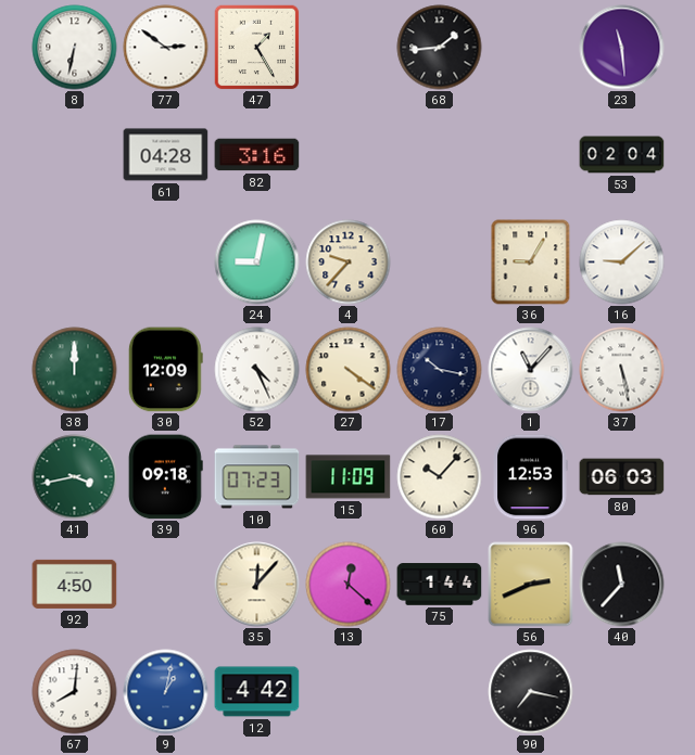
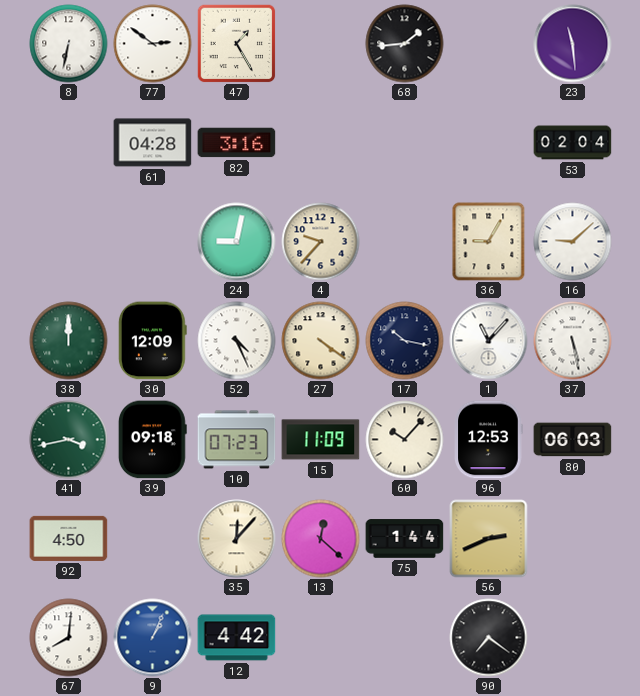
40: 11:37 -> none (622, 585)
9: 1:02 -> 1:04 (153, 638)
90: 7:17 -> 7:21 (489, 638)
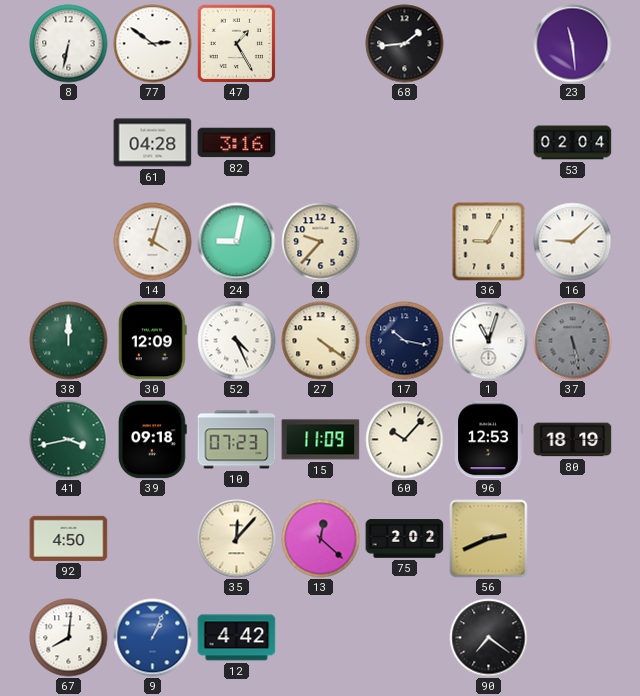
14: none -> 4:03 (153, 242)
1: 11:07 -> 11:03 (489, 341)
37 dial: white -> grey (573, 341)
80: 06:03 -> 18:19 (573, 440)
75: 1:44 -> 2:02 (405, 539)
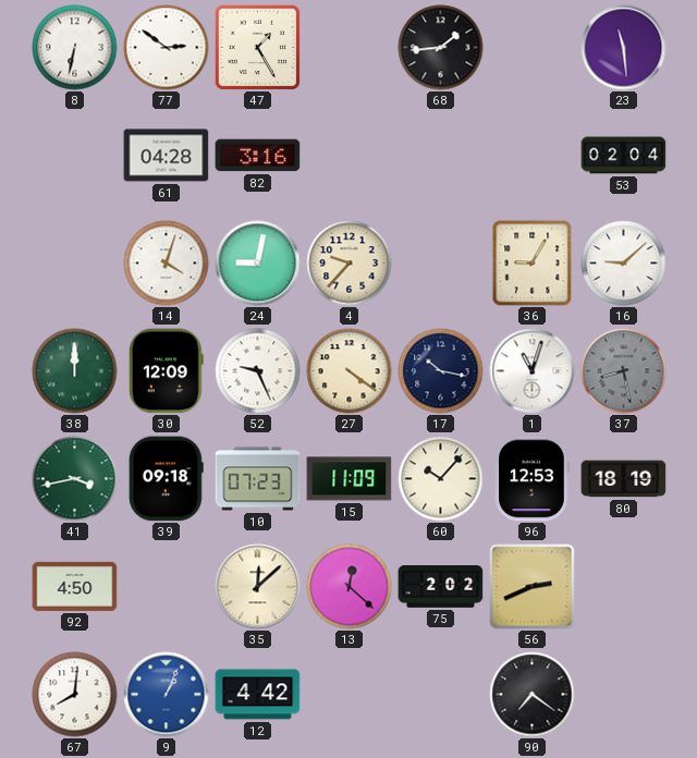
52: 4:26 -> 9:26 (258, 371)
37: 5:28 -> 8:28 (624, 371)
35: 12:07 -> 12:08 (258, 587)
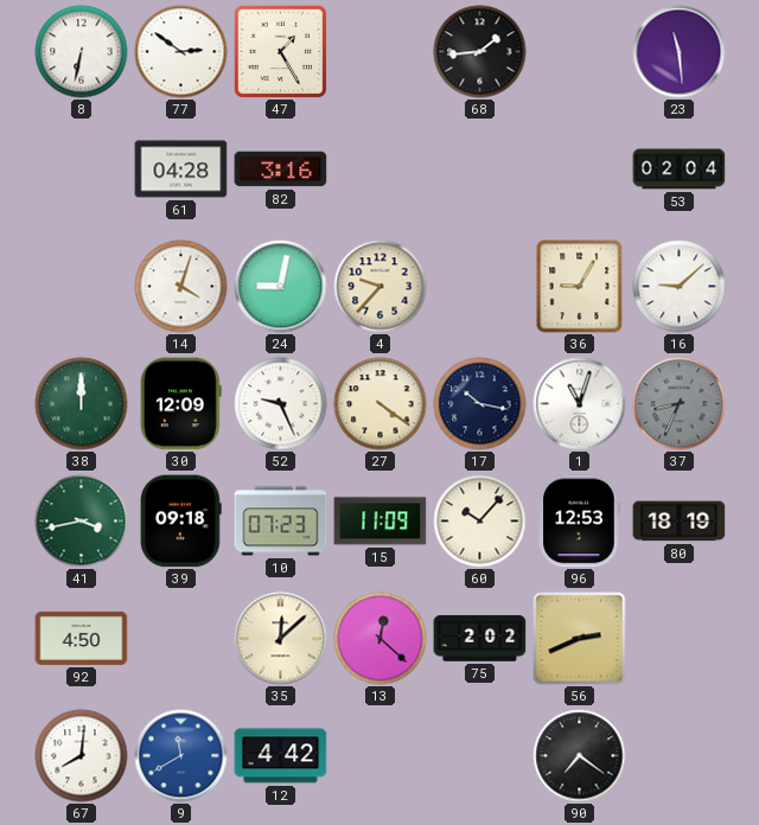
37: 8:28 -> 8:34 (680, 404)
9: 1:04 -> 11:40 (181, 756)
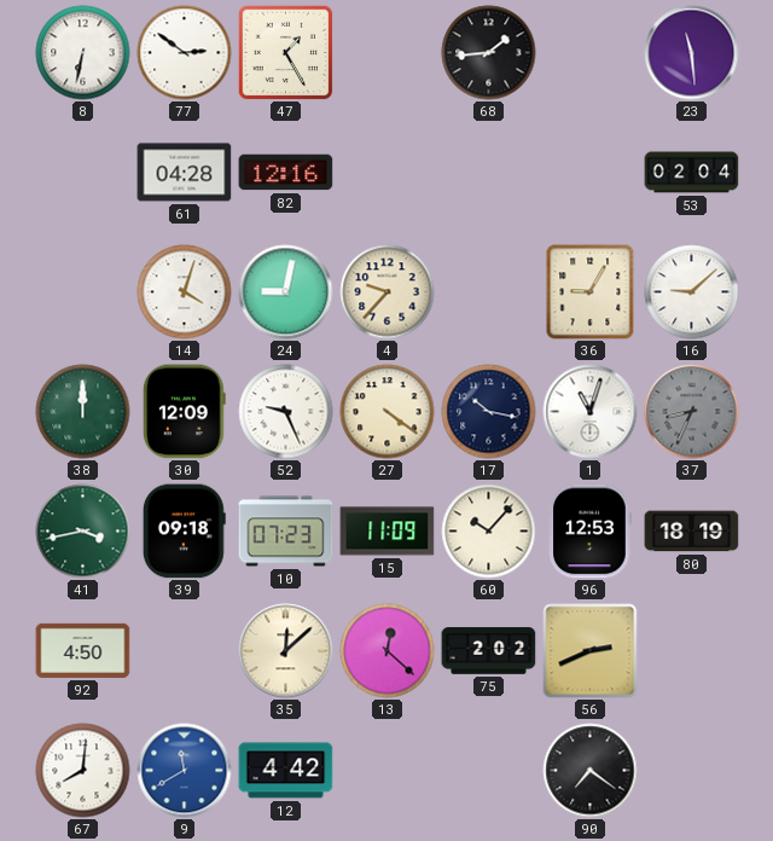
82: 3:16 -> 12:16 (286, 173)
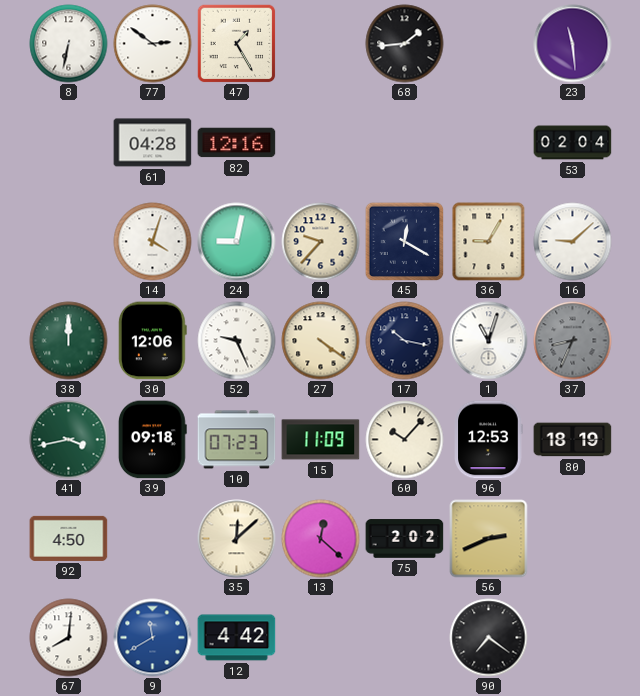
45: none -> 12:20 (404, 241)
30: 12:09 -> 12:06 (152, 341)
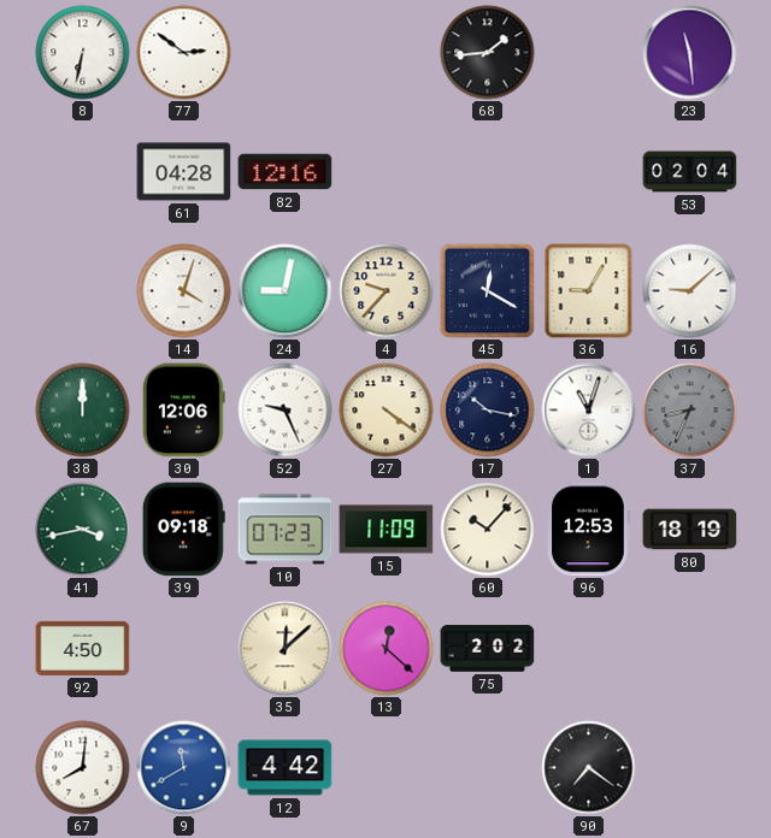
47: 1:25 -> none (236, 44)
56: 2:41 -> none (489, 539)
